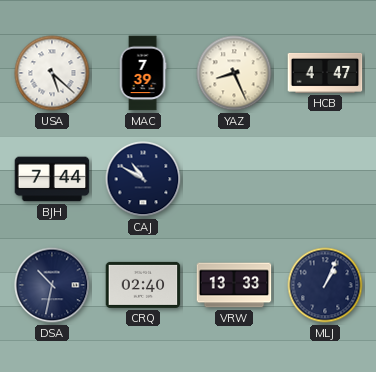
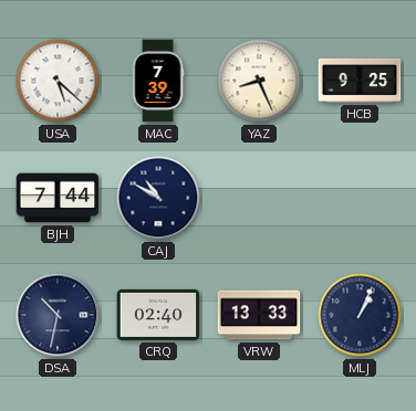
HCB: 4:47 -> 9:25 (360, 81)
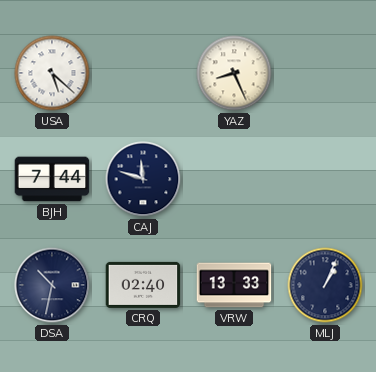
MAC: 7:39 -> none (158, 81)
HCB: 9:25 -> none (360, 81)
CAJ: 10:50 -> 11:48 (143, 179)
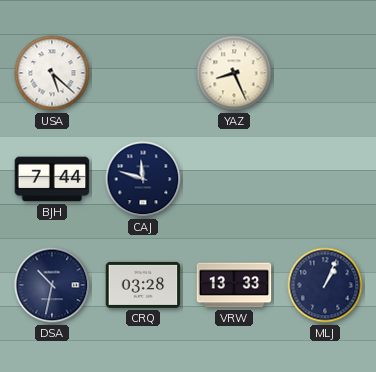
CRQ: 02:40 -> 03:28 (143, 285)
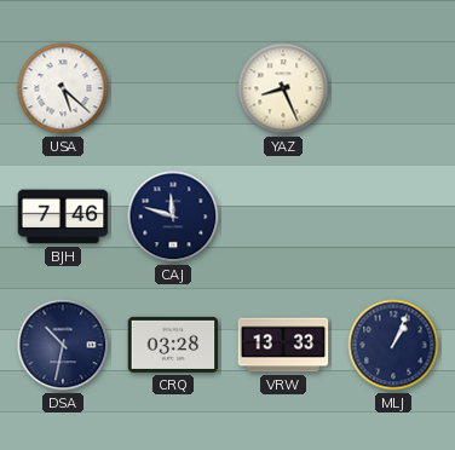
BJH: 7:44 -> 7:46 (63, 217)
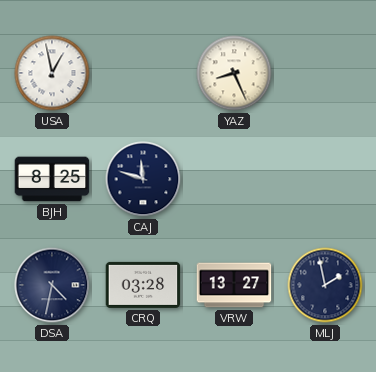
USA: 5:22 -> 12:58 (52, 73)
BJH: 7:46 -> 8:25 (52, 179)
DSA: 10:32 -> 4:32 (52, 285)
VRW: 13:33 -> 13:27 (234, 285)
MLJ: 1:04 -> 1:58 (325, 285)
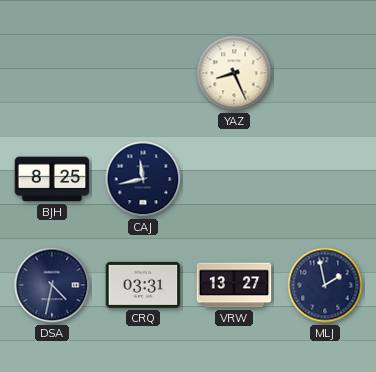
USA: 12:58 -> none (52, 73)
CAJ: 11:48 -> 11:43 (143, 179)
CRQ: 03:28 -> 03:31 (143, 285)
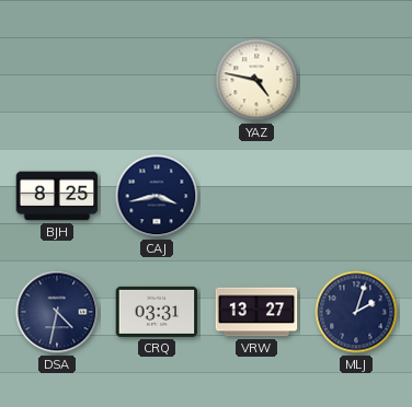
YAZ: 8:26 -> 4:47 (256, 80)
CAJ: 11:43 -> 3:43 (157, 196)
MLJ: 1:58 -> 2:03 (356, 312)
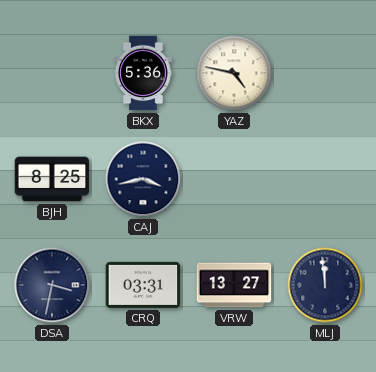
BKX: none -> 5:36 (143, 73)
DSA: 4:32 -> 3:32 (52, 285)
MLJ: 2:03 -> 11:59 (325, 285)
